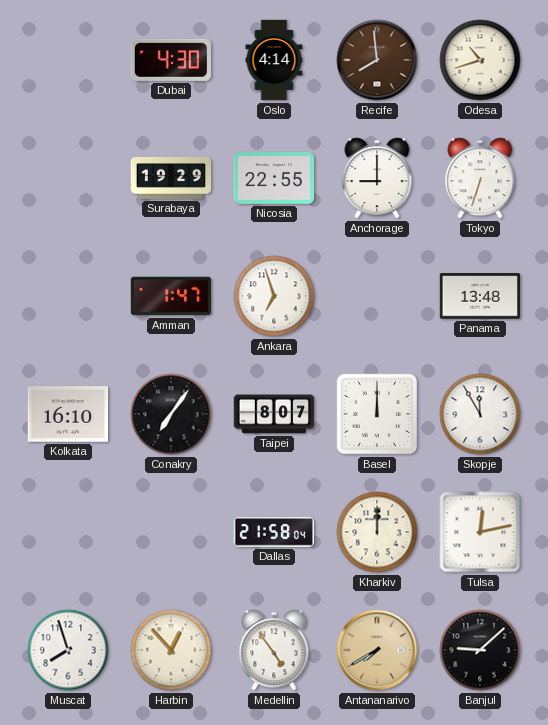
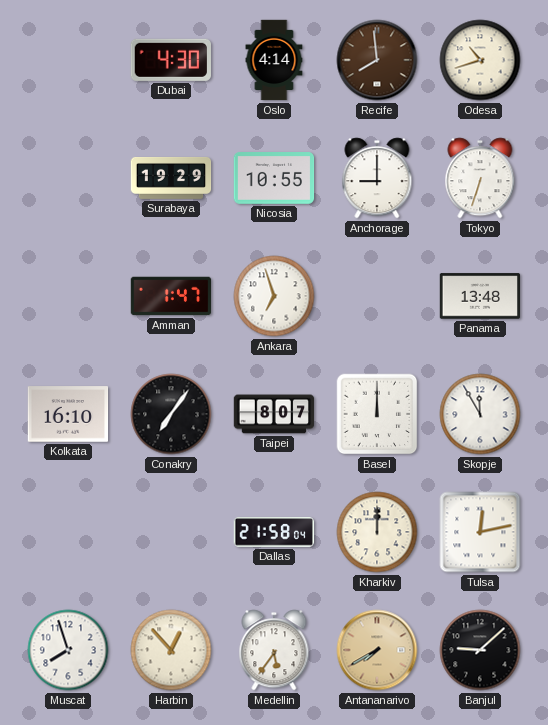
Nicosia: 22:55 -> 10:55 (274, 179)
Medellin: 4:54 -> 5:36 (274, 650)
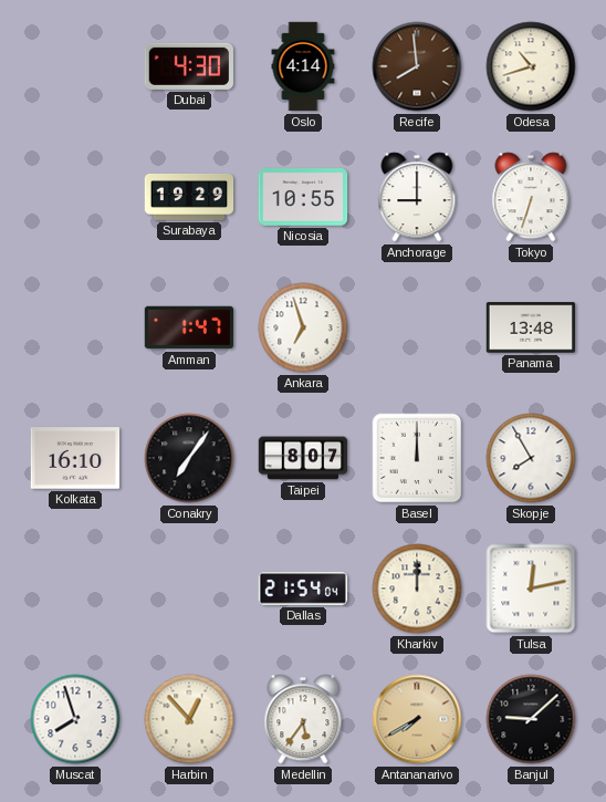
Skopje: 11:55 -> 7:55 (531, 458)
Dallas: 21:58 -> 21:54 (302, 590)
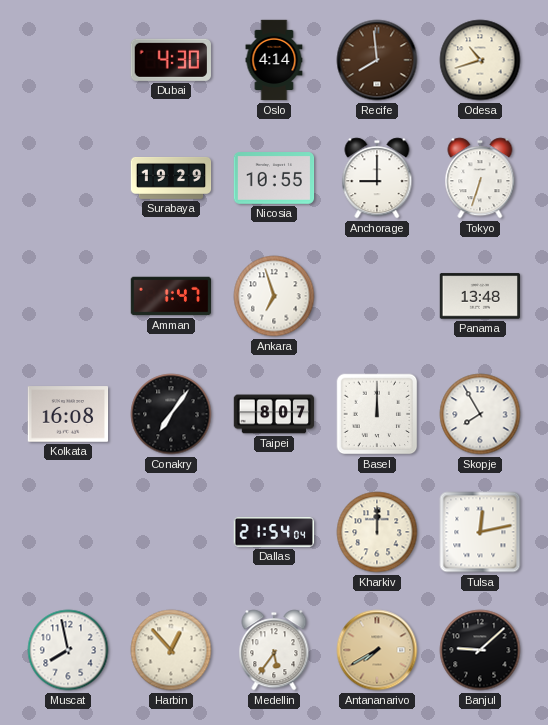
Kolkata: 16:10 -> 16:08 (68, 414)
Muscat: 7:57 -> 7:58 (68, 650)
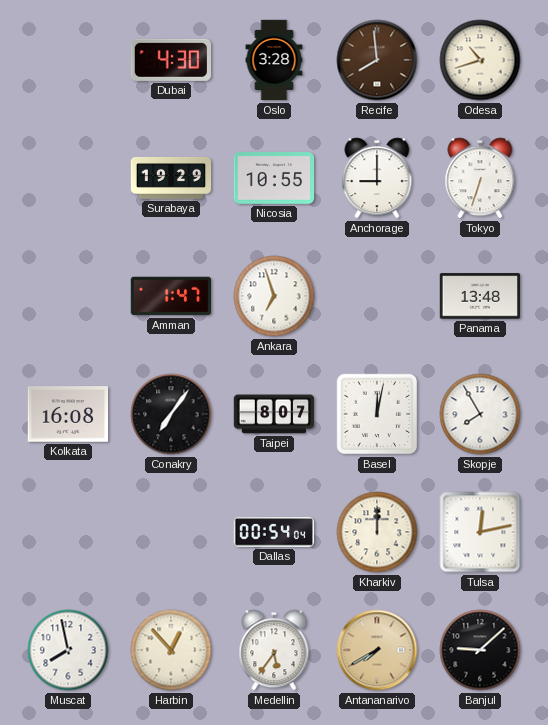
Oslo: 4:14 -> 3:28 (274, 60)
Basel: 12:00 -> 12:02 (377, 414)
Dallas: 21:54 -> 00:54 (273, 533)
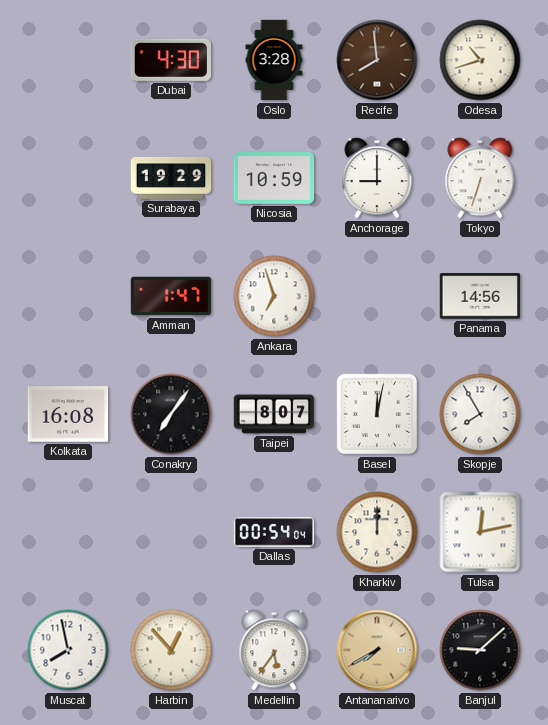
Nicosia: 10:55 -> 10:59 (274, 179)
Panama: 13:48 -> 14:56 (480, 296)
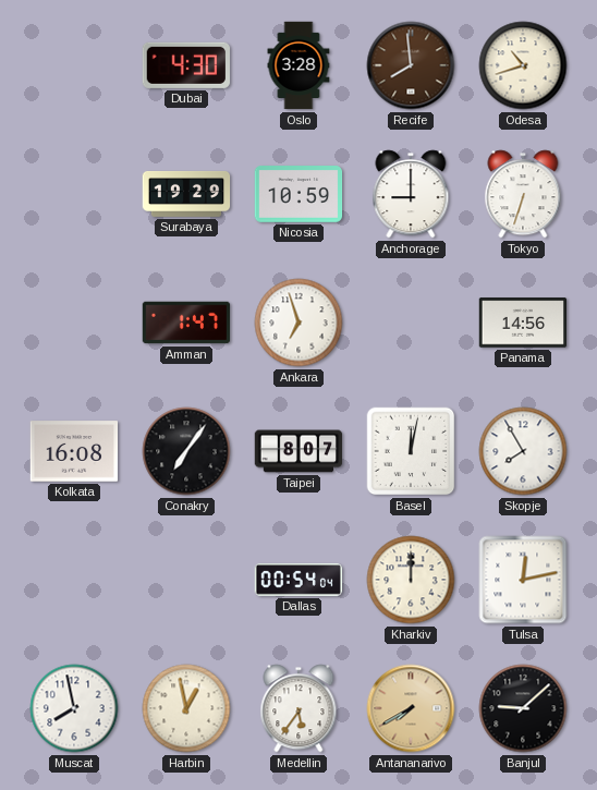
Harbin: 12:53 -> 12:58 (186, 708)
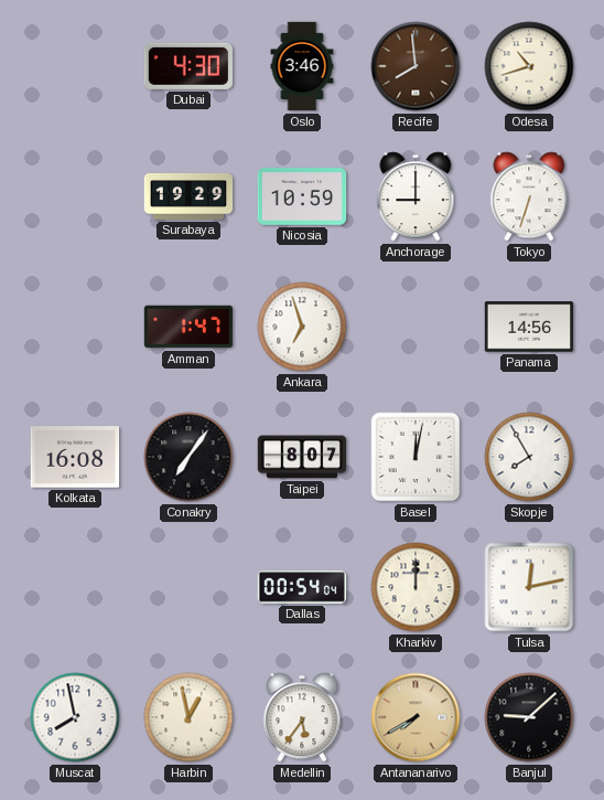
Oslo: 3:28 -> 3:46 (302, 66)
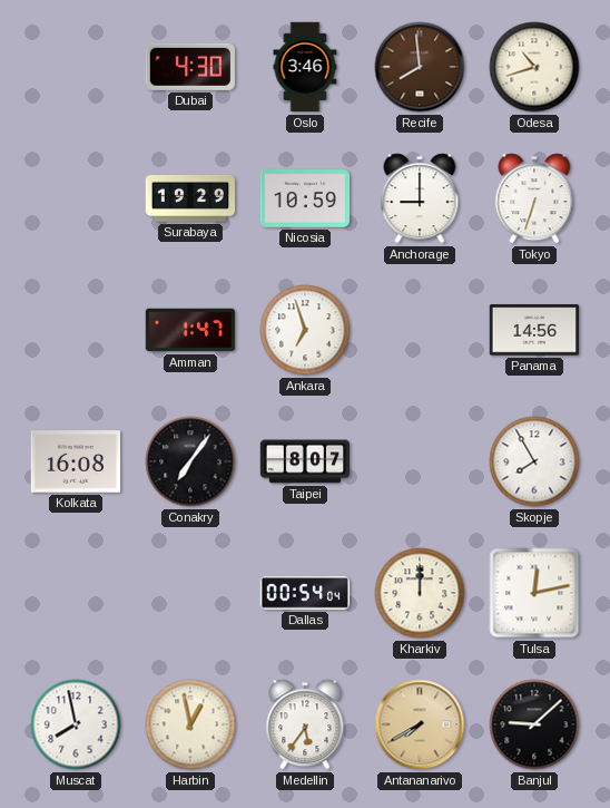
Basel: 12:02 -> none (416, 457)
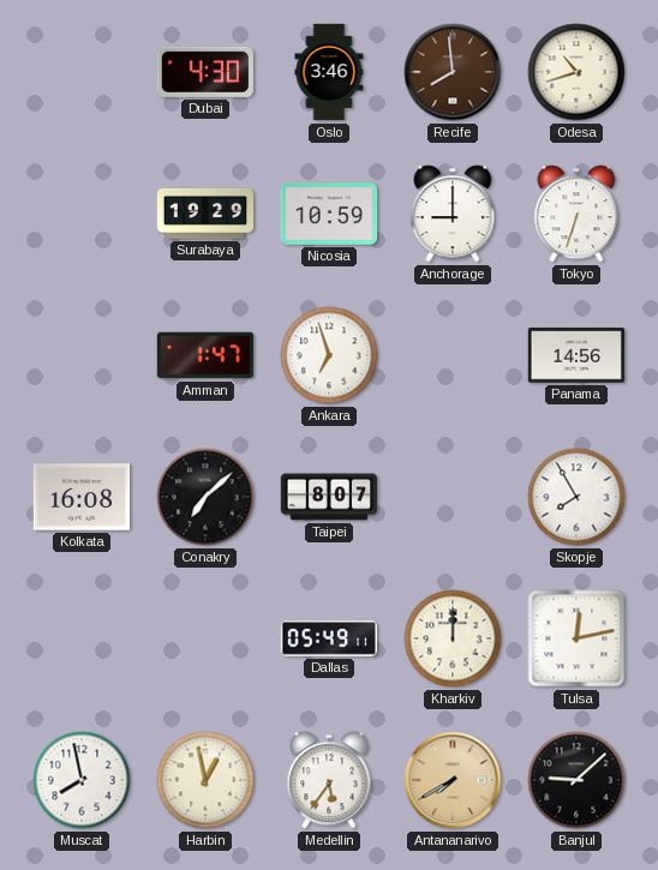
Conakry: 7:06 -> 7:08 (205, 497)
Dallas: 00:54 -> 05:49 (328, 640)
